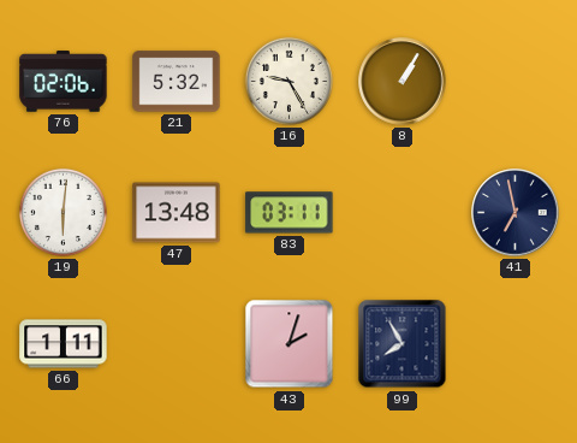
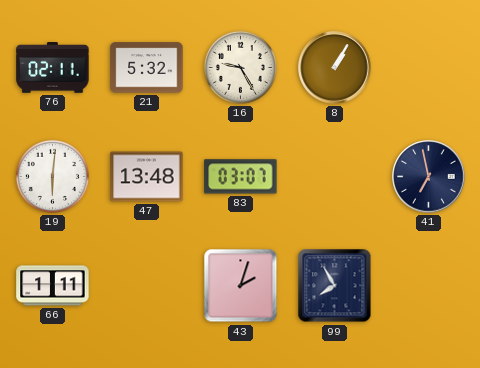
76: 02:06 -> 02:11 (53, 68)
83: 03:11 -> 03:07 (241, 177)
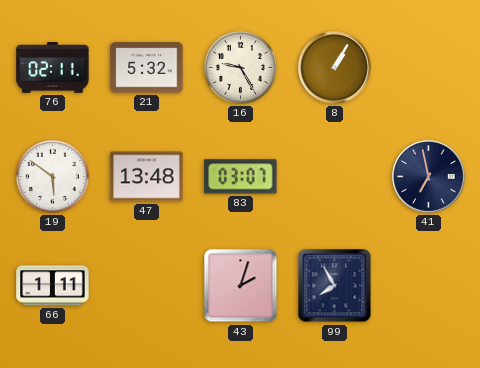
19: 6:01 -> 5:51 (52, 176)
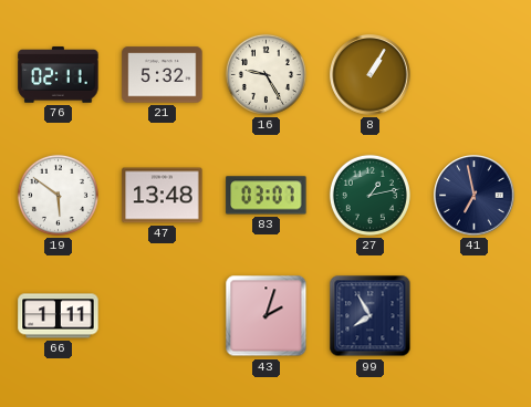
27: none -> 1:13 (369, 195)
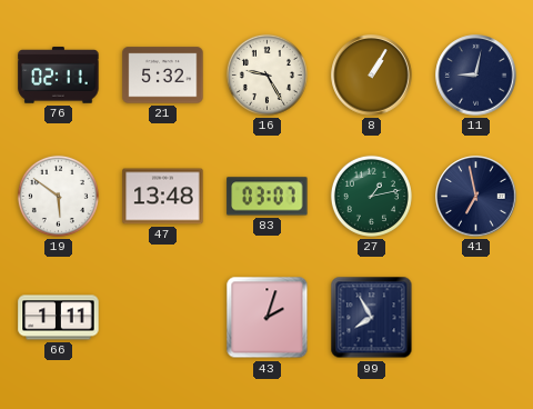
11: none -> 9:02 (476, 76)
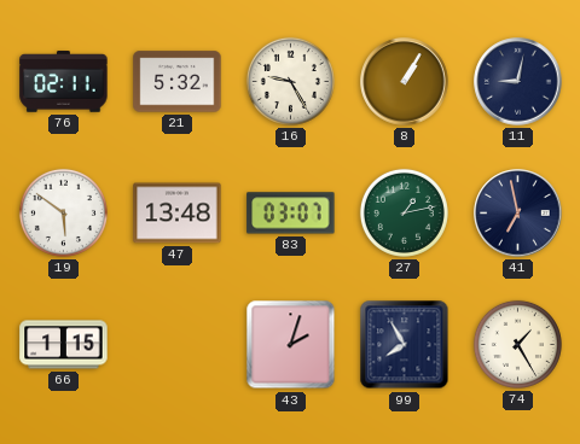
66: 1:11 -> 1:15 (64, 345)
74: none -> 1:25 (517, 344)
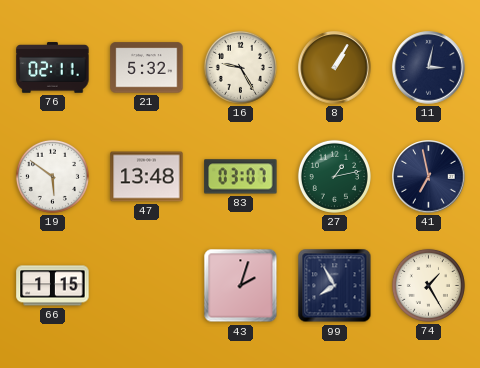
11: 9:02 -> 3:02 (429, 68)
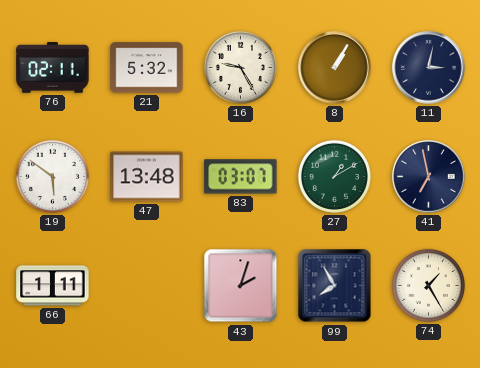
27: 1:13 -> 1:10 (334, 176)
66: 1:15 -> 1:11 (53, 286)
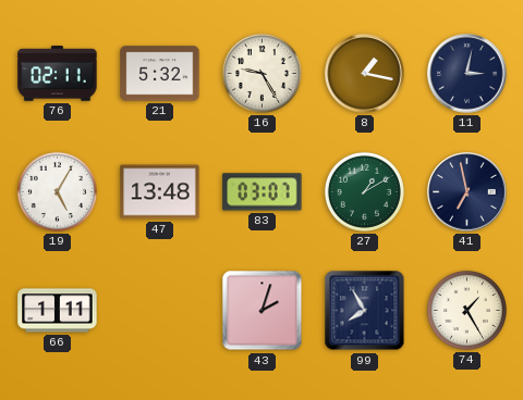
8: 1:05 -> 1:17 (365, 74)
19: 5:51 -> 5:05 (57, 191)
